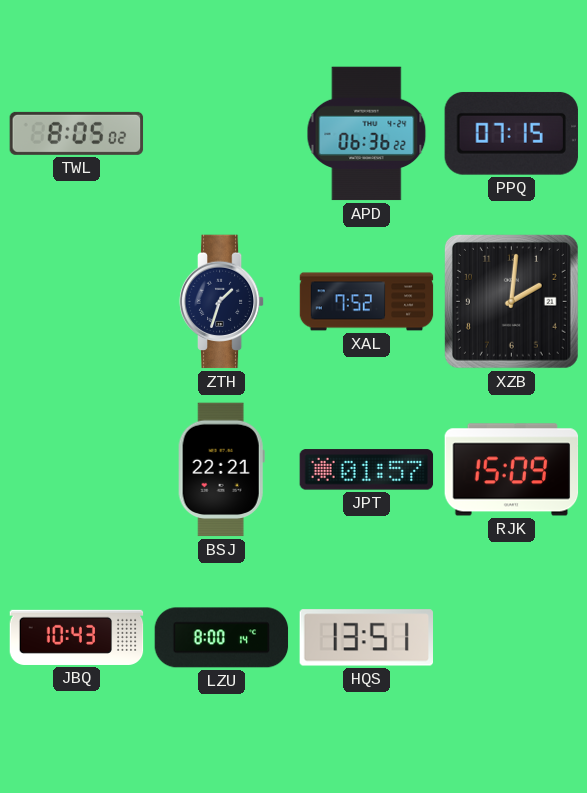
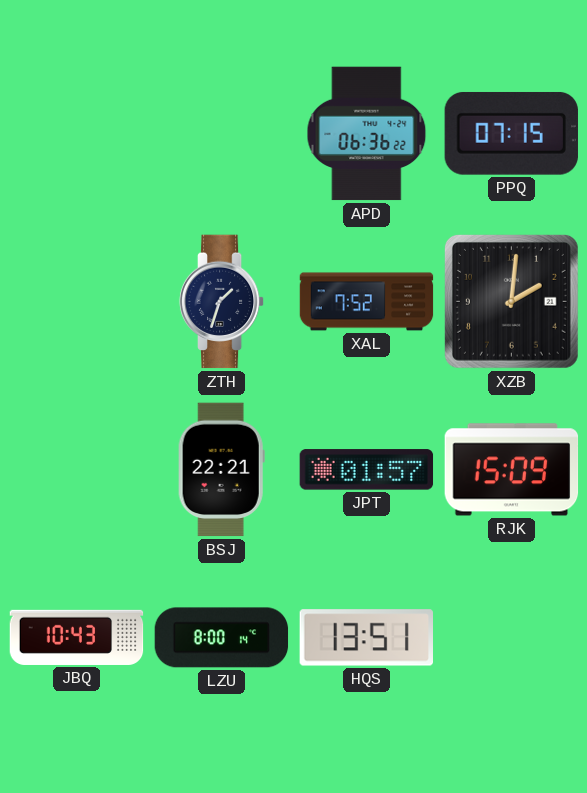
TWL: 8:05 -> none (77, 133)
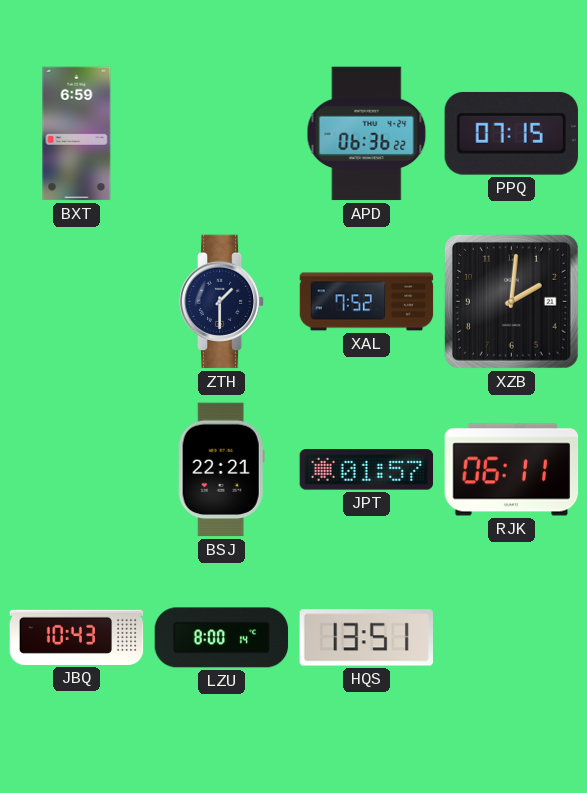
BXT: none -> 6:59 (77, 134)
ZTH: 1:33 -> 1:30 (222, 302)
RJK: 15:09 -> 06:11 (512, 470)
